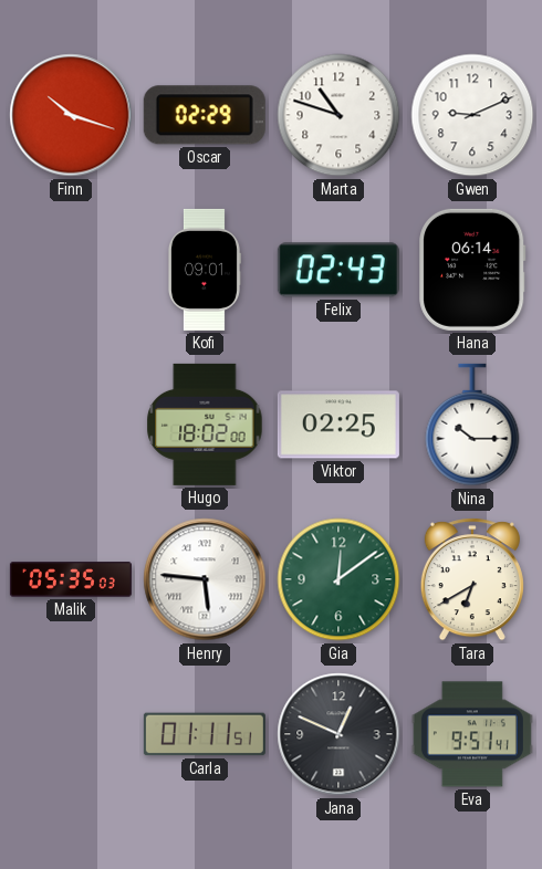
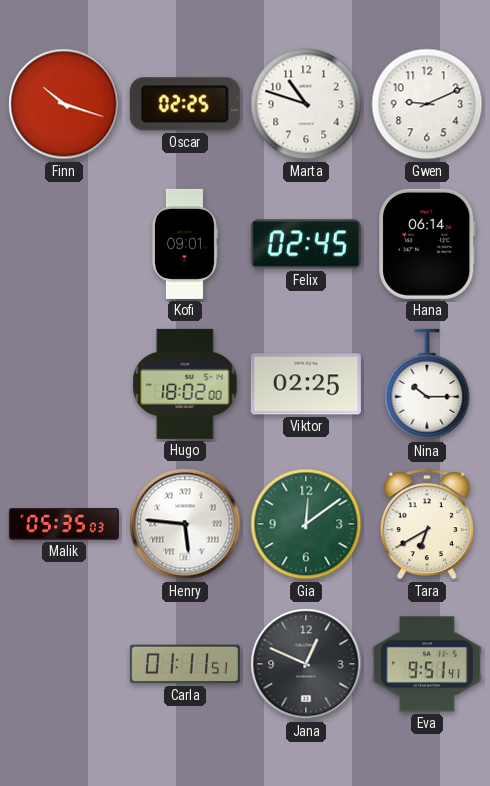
Oscar: 02:29 -> 02:25 (185, 104)
Felix: 02:43 -> 02:45 (306, 244)
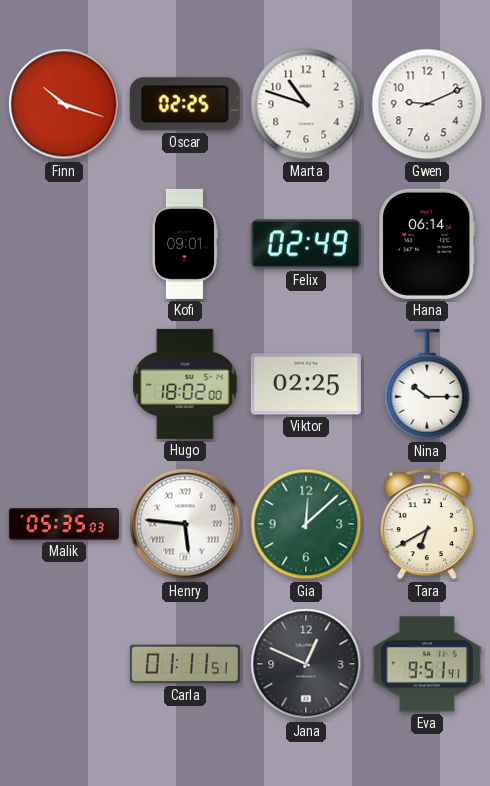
Felix: 02:45 -> 02:49 (306, 244)
Gia: 12:09 -> 12:08 (306, 524)
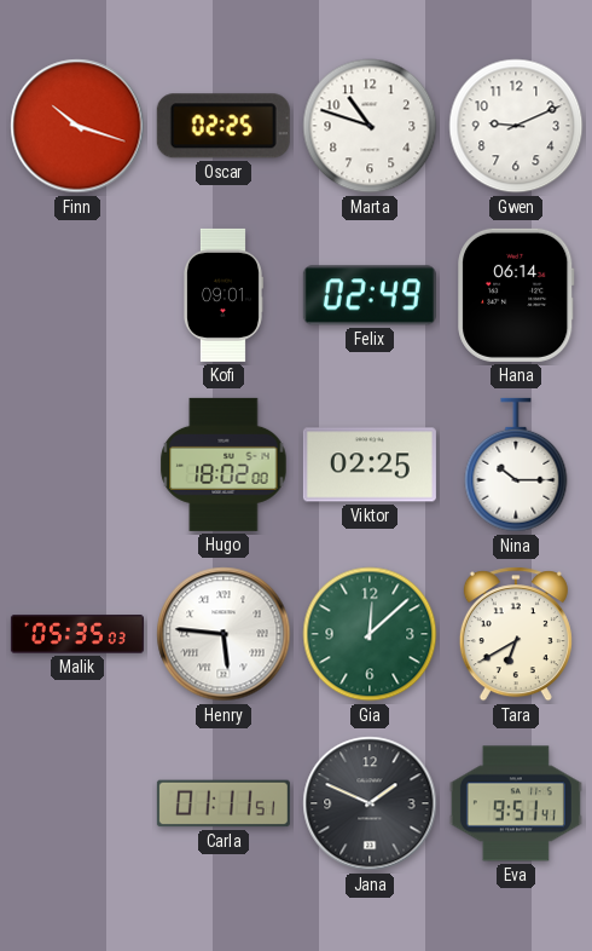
Jana: 12:49 -> 1:49 (370, 803)
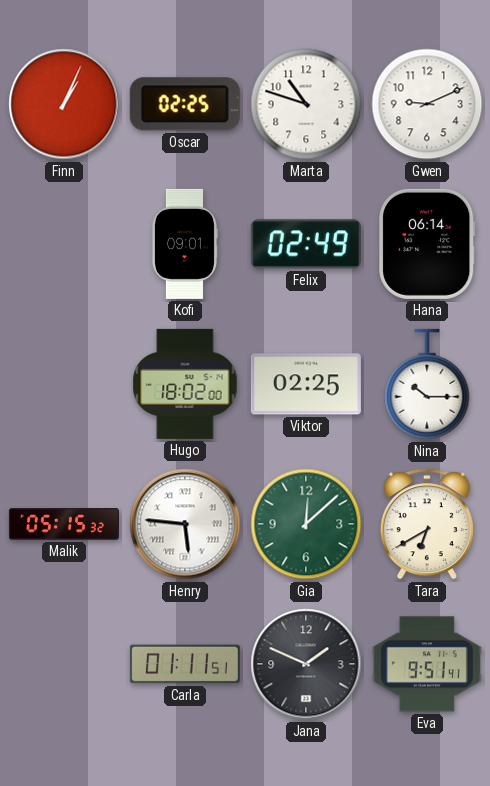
Finn: 10:18 -> 1:04 (64, 104)
Malik: 05:35 -> 05:15 (64, 524)
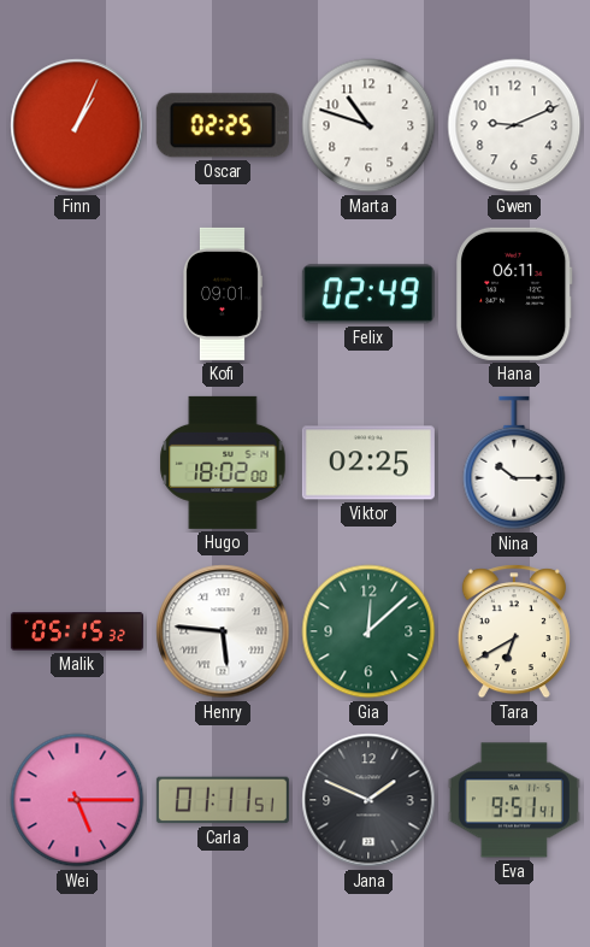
Hana: 06:14 -> 06:11 (514, 294)
Wei: none -> 5:15 (77, 800)
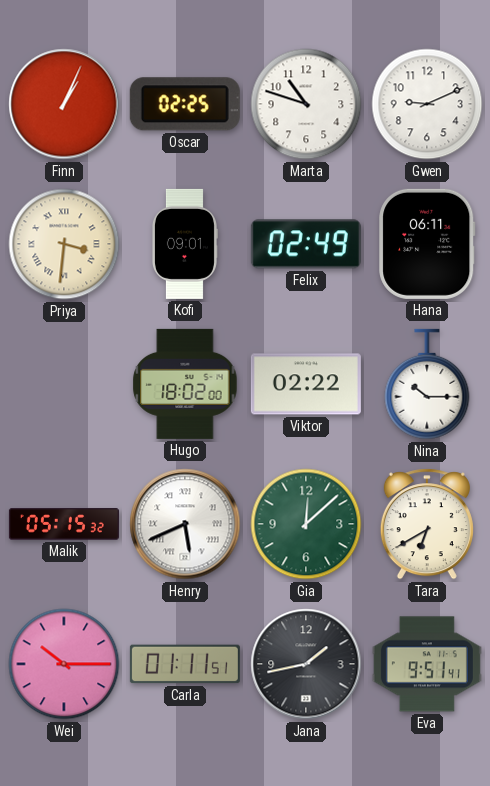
Priya: none -> 3:31 (64, 244)
Viktor: 02:25 -> 02:22 (306, 384)
Henry: 5:46 -> 5:41 (185, 524)
Wei: 5:15 -> 10:15 (64, 664)
Jana: 1:49 -> 1:43 (306, 664)
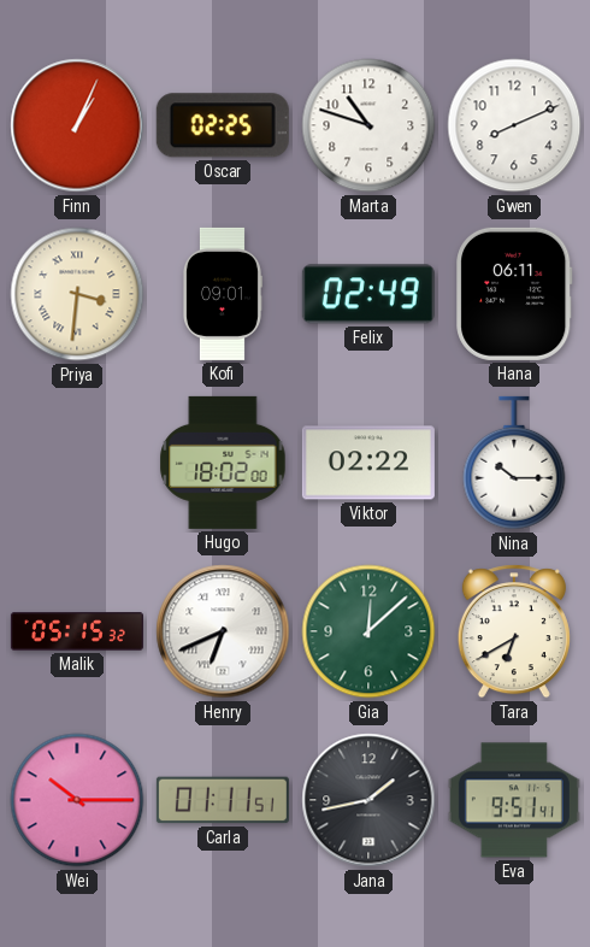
Gwen: 9:11 -> 8:11 (514, 125)
Henry: 5:41 -> 6:41 (223, 631)
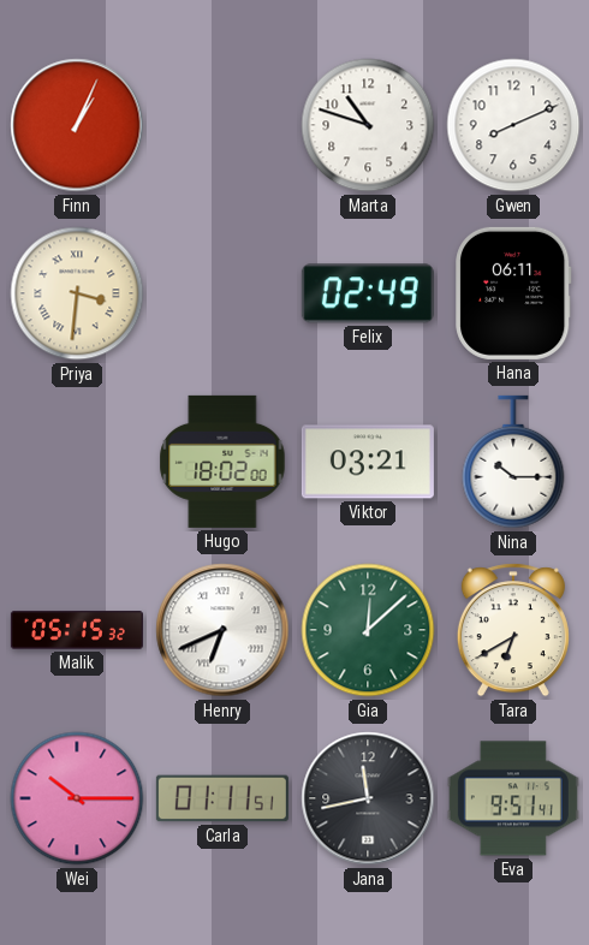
Oscar: 02:25 -> none (223, 125)
Kofi: 09:01 -> none (222, 294)
Viktor: 02:22 -> 03:21 (368, 462)
Jana: 1:43 -> 11:43 (368, 798)
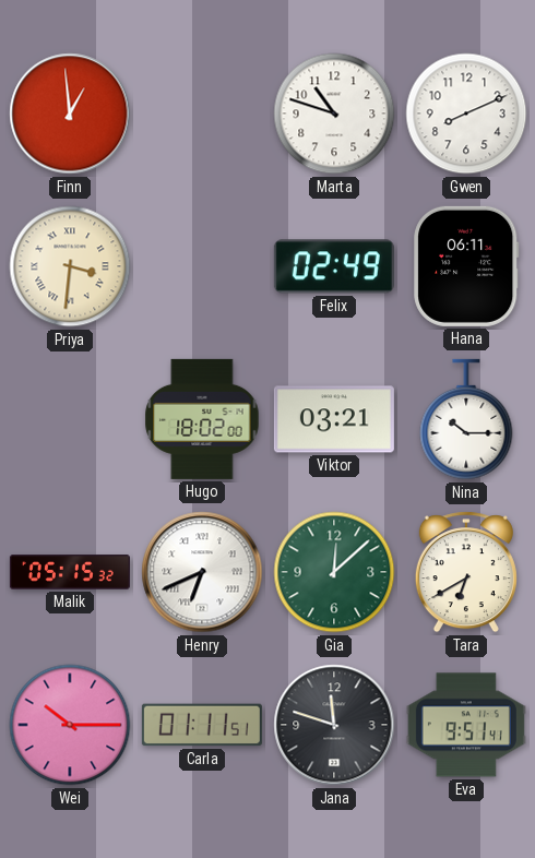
Finn: 1:04 -> 12:59 (70, 114)
Jana: 11:43 -> 11:48 (334, 725)
